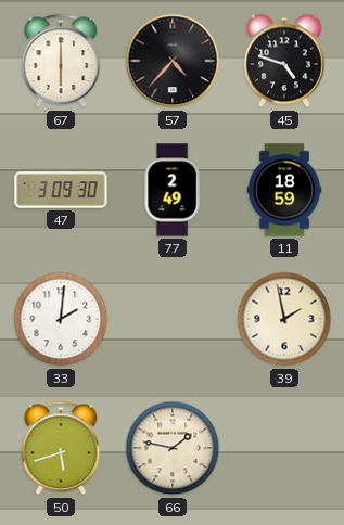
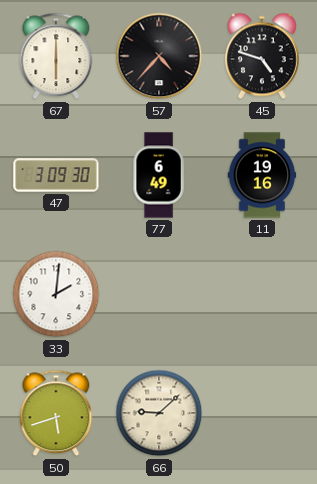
77: 2:49 -> 6:49 (159, 175)
11: 18:59 -> 19:16 (262, 175)
39: 1:58 -> none (284, 319)
66: 1:47 -> 9:08 (159, 413)
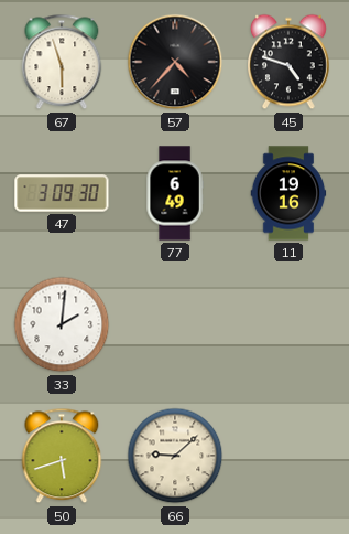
67: 6:00 -> 5:57 (62, 62)
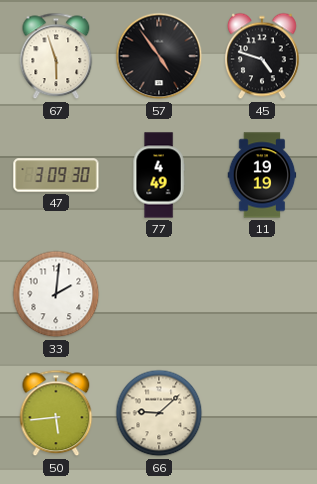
57: 4:37 -> 4:54 (159, 56)
77: 6:49 -> 4:49 (159, 175)
11: 19:16 -> 19:19 (262, 175)
50: 5:42 -> 5:44 (56, 413)
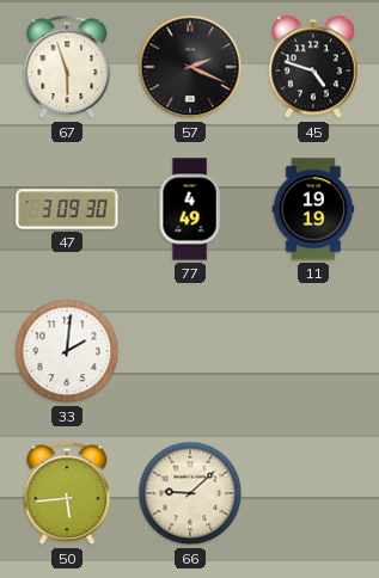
57: 4:54 -> 2:19 (190, 67)
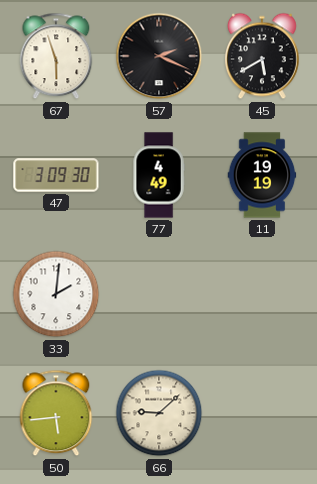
45: 4:48 -> 5:40 (263, 56)
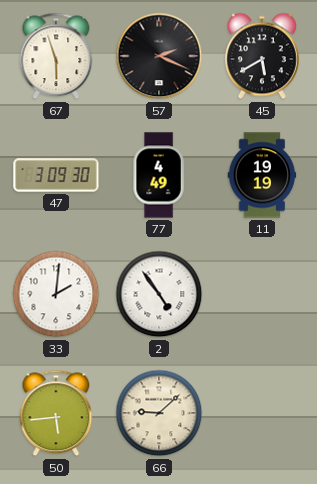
2: none -> 4:54 (159, 294)
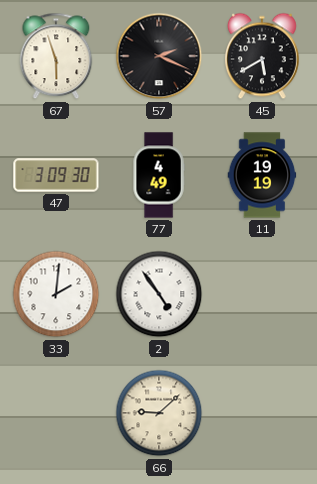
50: 5:44 -> none (56, 413)
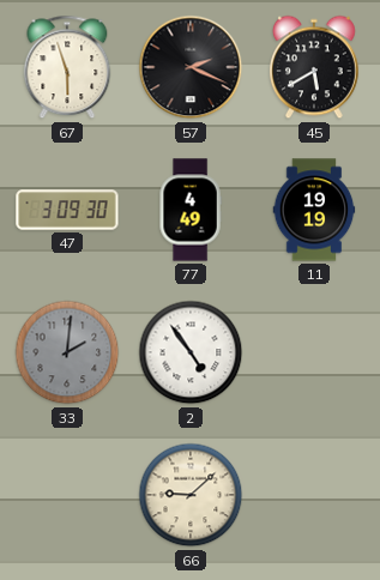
33 dial: white -> grey (67, 352)
